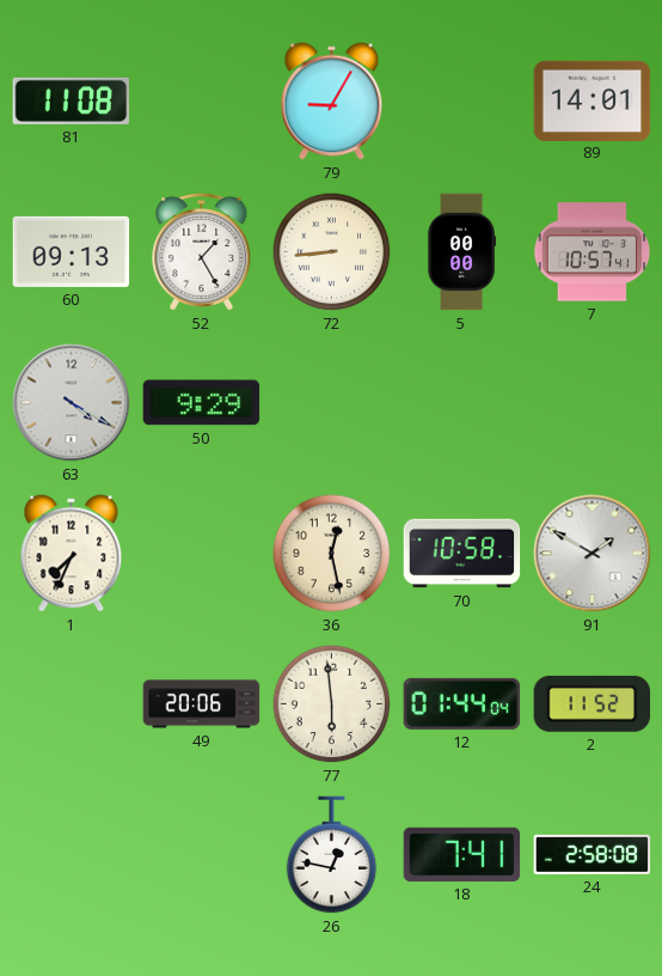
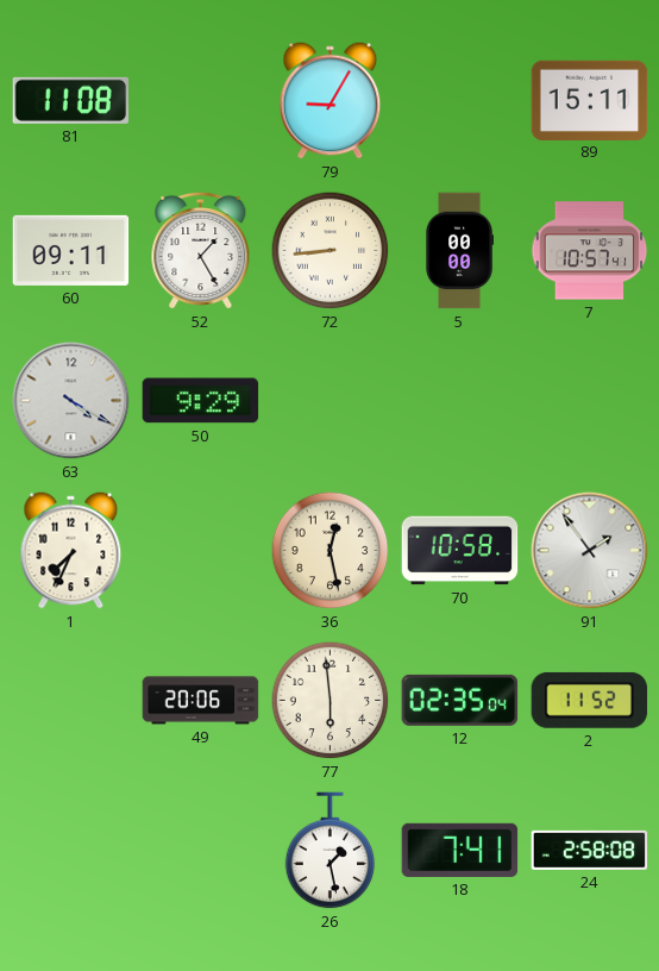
89: 14:01 -> 15:11 (590, 100)
60: 09:13 -> 09:11 (71, 250)
91: 1:50 -> 1:54 (590, 551)
12: 01:44 -> 02:35 (460, 700)
26: 12:47 -> 1:28 (331, 851)
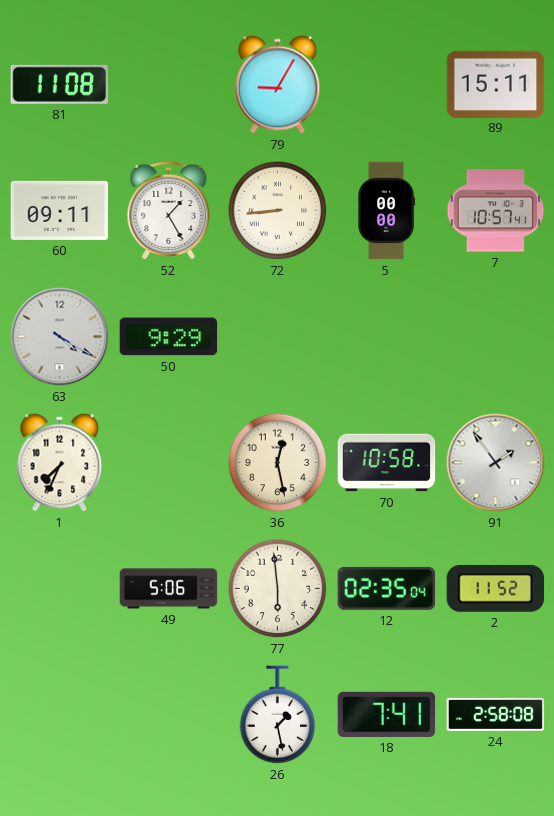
49: 20:06 -> 5:06 (169, 589)
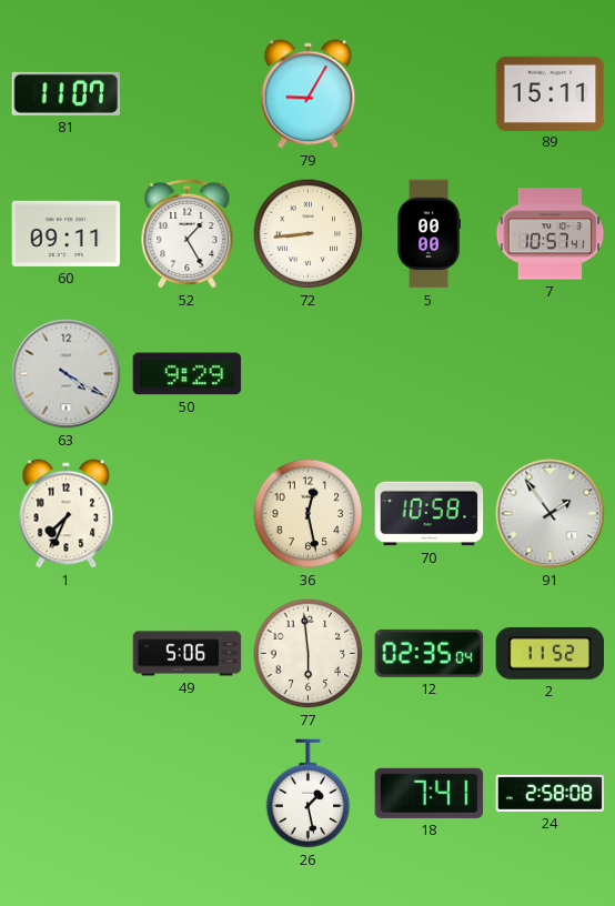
81: 11:08 -> 11:07 (67, 93)
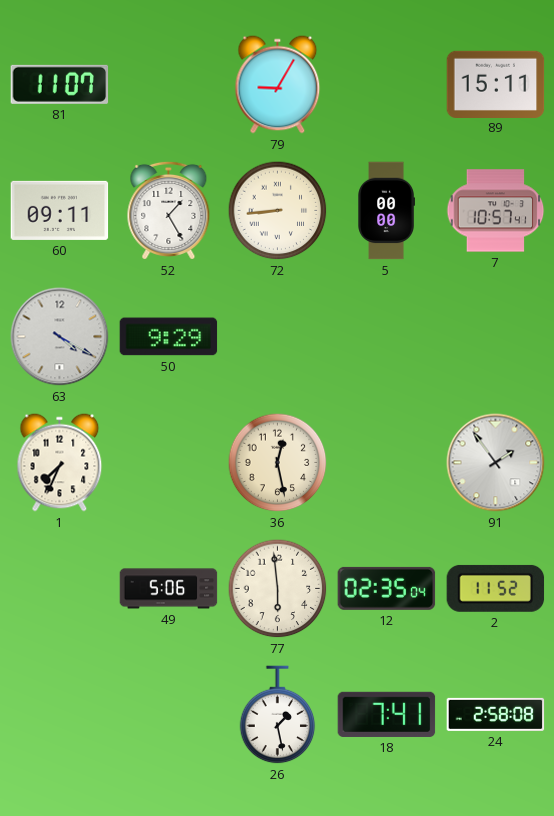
70: 10:58 -> none (430, 514)
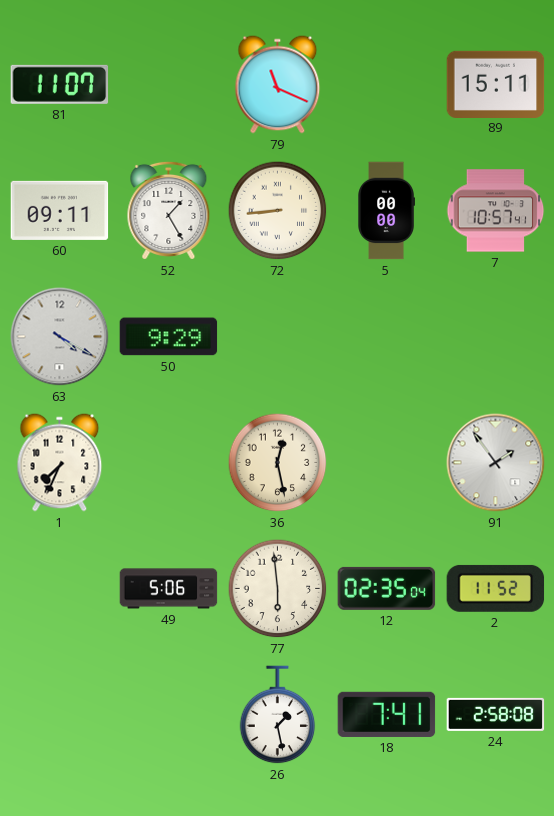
79: 9:05 -> 11:19 (278, 85)
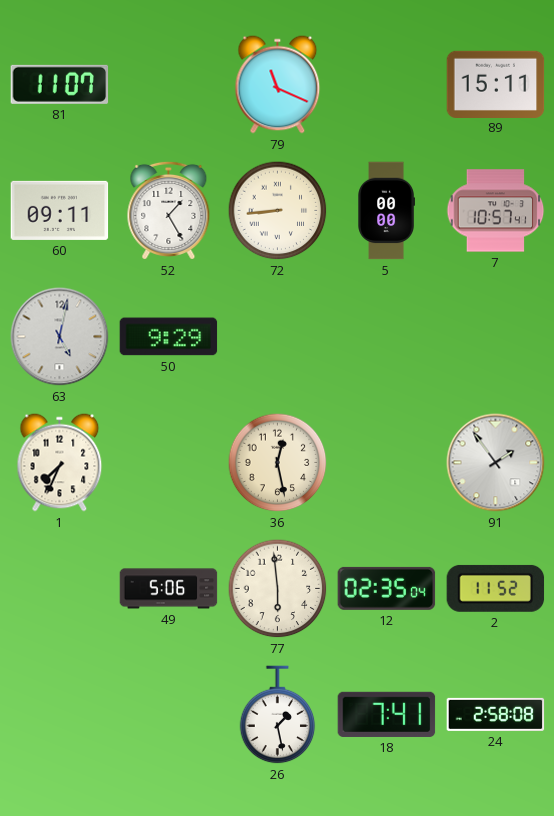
63: 4:20 -> 5:02 (60, 337)
